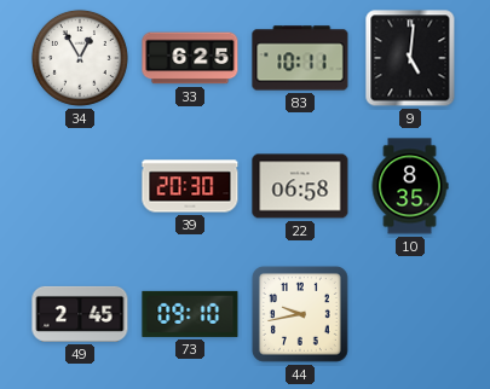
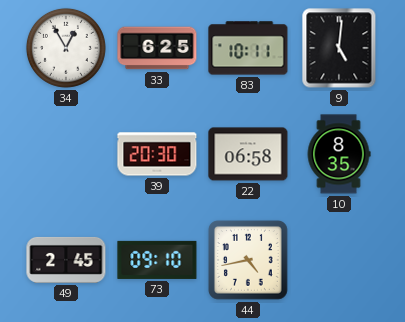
44: 9:43 -> 4:43 (248, 260)
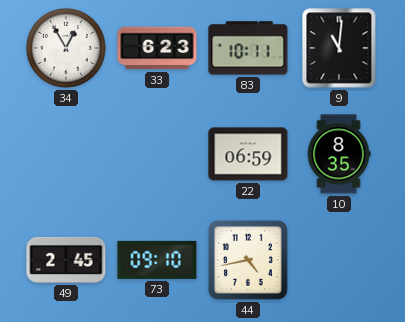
33: 6:25 -> 6:23 (157, 48)
9: 5:01 -> 11:01 (339, 48)
39: 20:30 -> none (157, 154)
22: 06:58 -> 06:59 (248, 154)
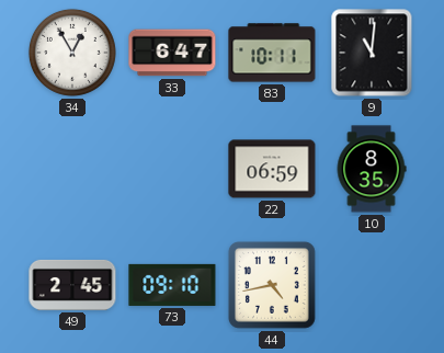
33: 6:23 -> 6:47 (172, 53)
